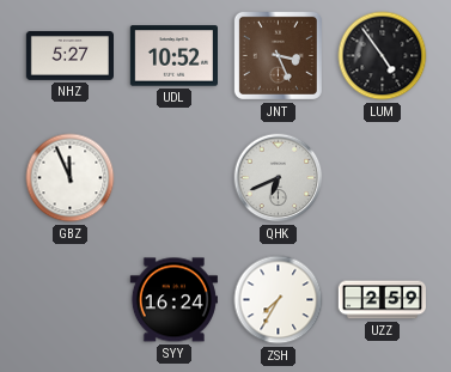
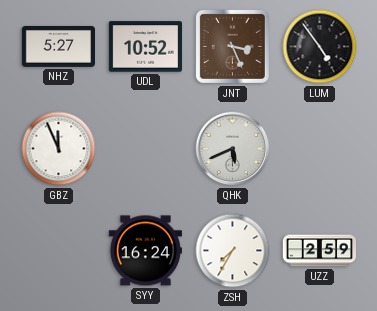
QHK: 6:41 -> 5:41 (233, 149)
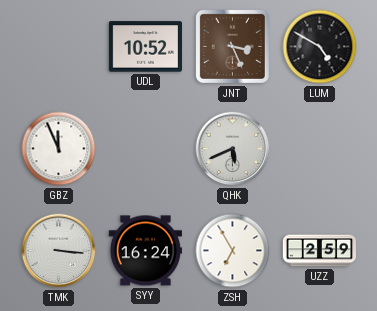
NHZ: 5:27 -> none (58, 46)
LUM: 4:54 -> 4:50 (320, 47)
TMK: none -> 3:16 (59, 251)
ZSH: 7:35 -> 6:55 (233, 251)
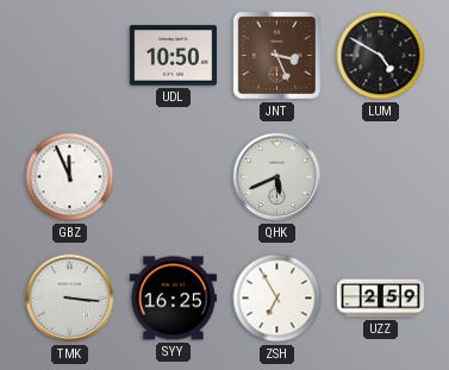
UDL: 10:52 -> 10:50 (173, 56)
SYY: 16:24 -> 16:25 (173, 299)
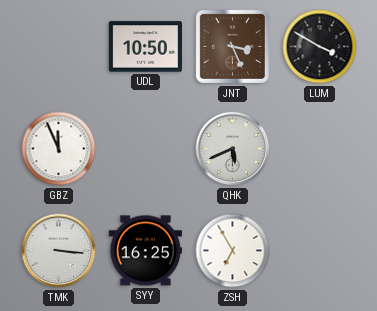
LUM: 4:50 -> 3:50 (320, 47)
UZZ: 2:59 -> none (380, 299)
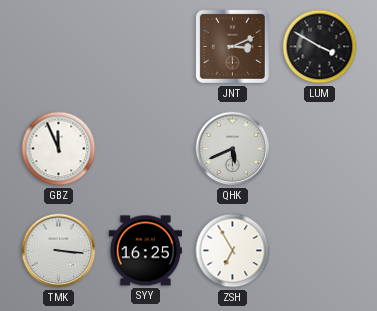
UDL: 10:50 -> none (145, 47)
JNT: 3:26 -> 3:11 (232, 46)
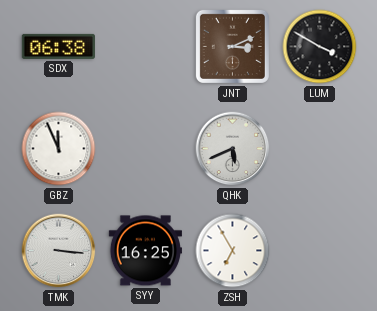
SDX: none -> 06:38 (58, 46)
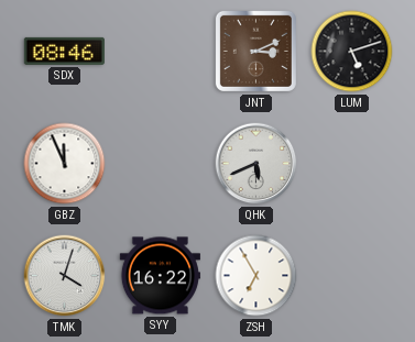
SDX: 06:38 -> 08:46 (64, 51)
LUM: 3:50 -> 5:12 (352, 52)
TMK: 3:16 -> 4:03 (65, 276)
SYY: 16:25 -> 16:22 (160, 276)
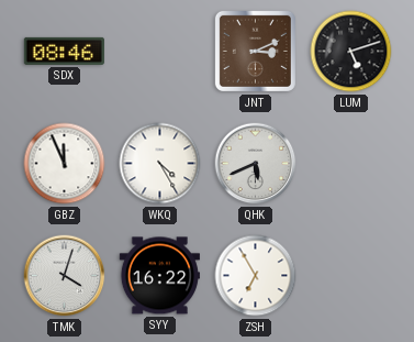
WKQ: none -> 4:25 (160, 164)
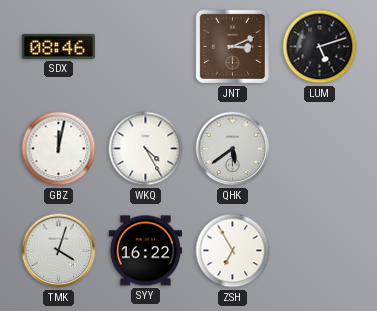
GBZ: 11:56 -> 12:02 (59, 149)
QHK: 5:41 -> 5:39 (233, 149)
